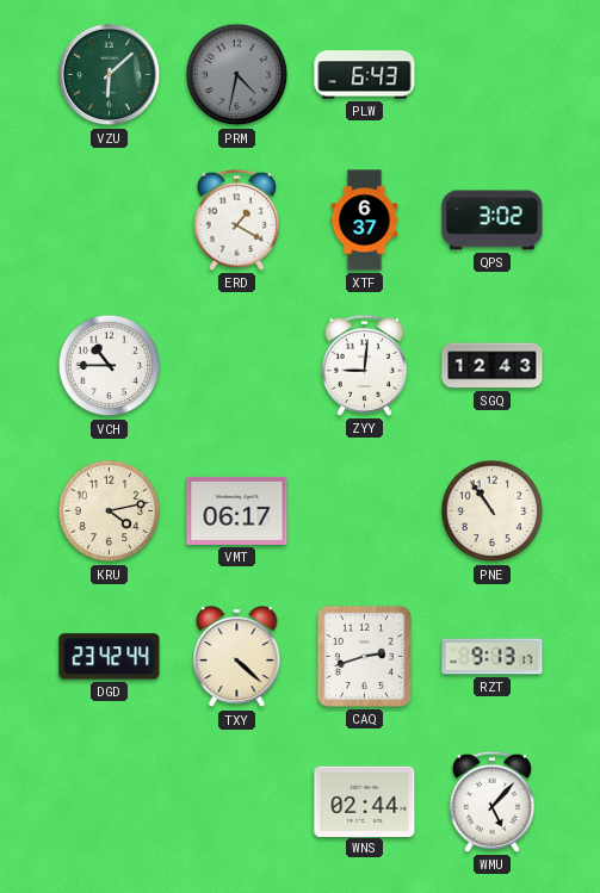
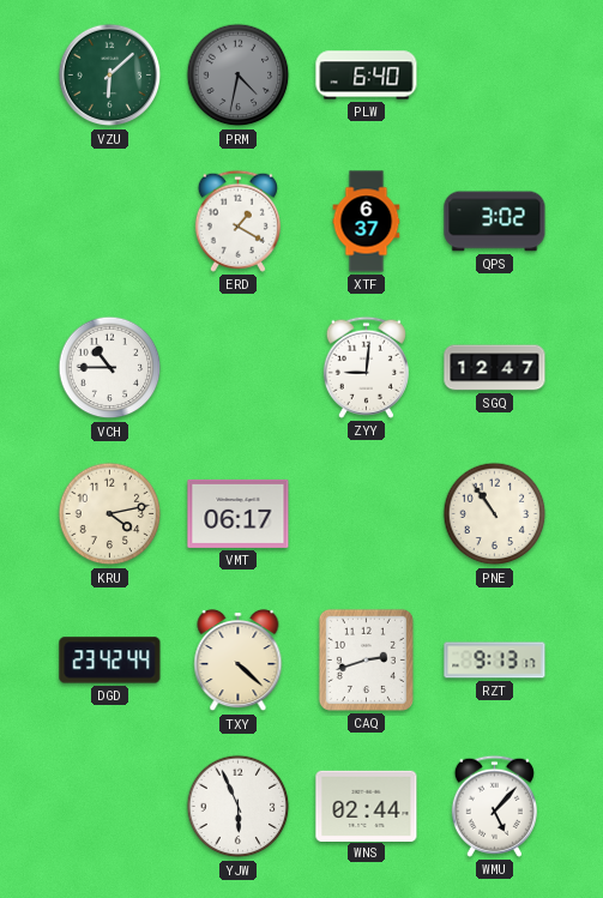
PLW: 6:43 -> 6:40 (367, 76)
SGQ: 12:43 -> 12:47 (495, 368)
YJW: none -> 5:56 (239, 807)
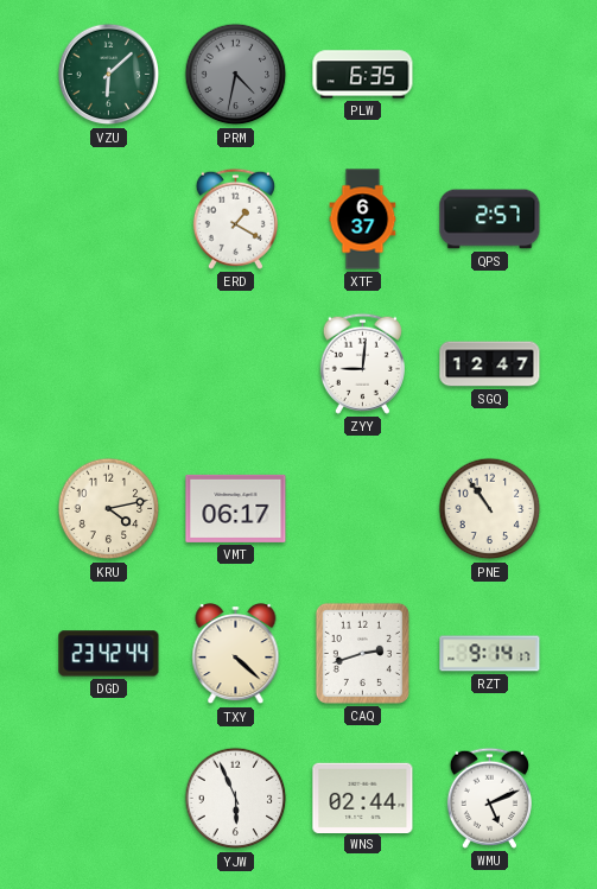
PLW: 6:40 -> 6:35 (363, 75)
QPS: 3:02 -> 2:57 (490, 220)
VCH: 10:45 -> none (110, 368)
RZT: 9:13 -> 9:14 (490, 654)
WMU: 5:07 -> 5:11 (489, 798)
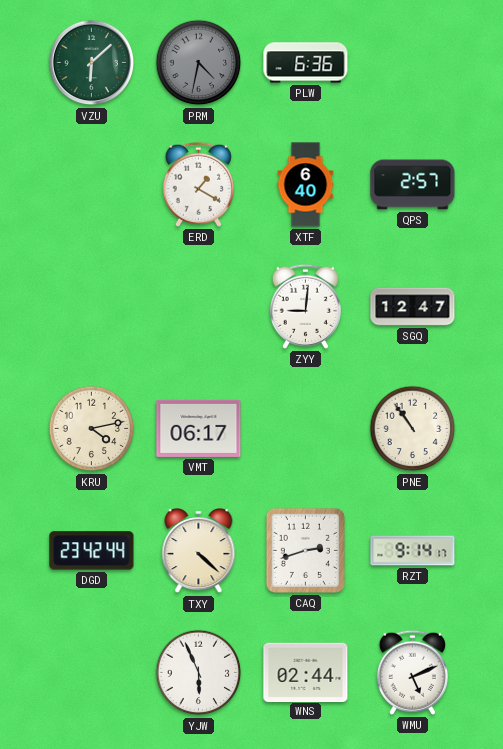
PLW: 6:35 -> 6:36 (306, 63)
XTF: 6:37 -> 6:40 (306, 185)
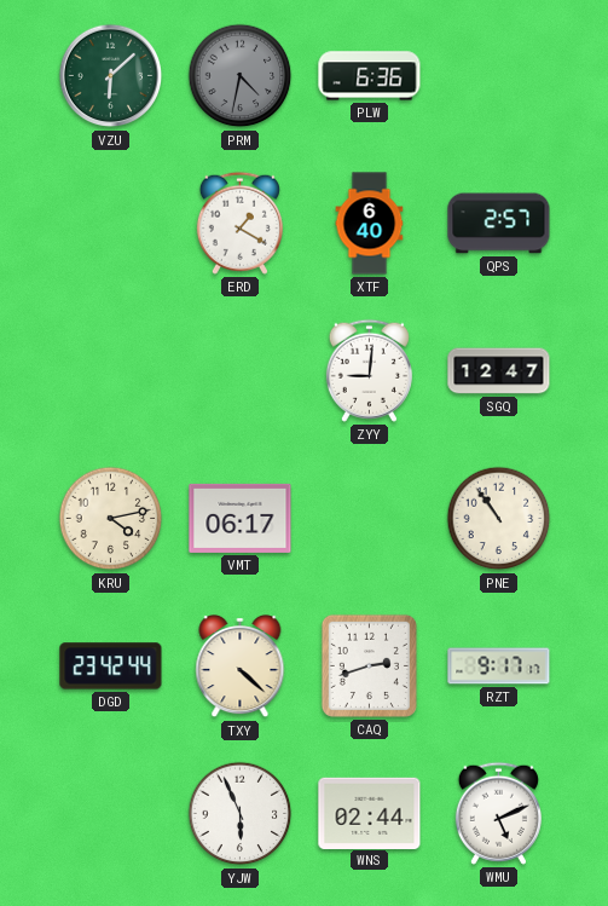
RZT: 9:14 -> 9:17 (499, 666)
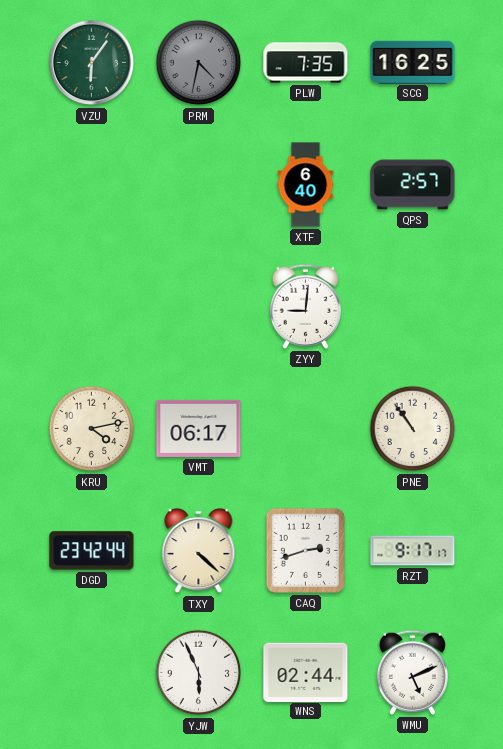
VZU: 6:08 -> 6:06 (92, 63)
PLW: 6:36 -> 7:35 (306, 63)
SCG: none -> 16:25 (413, 62)
ERD: 1:20 -> none (239, 223)
SGQ: 12:47 -> none (499, 371)
